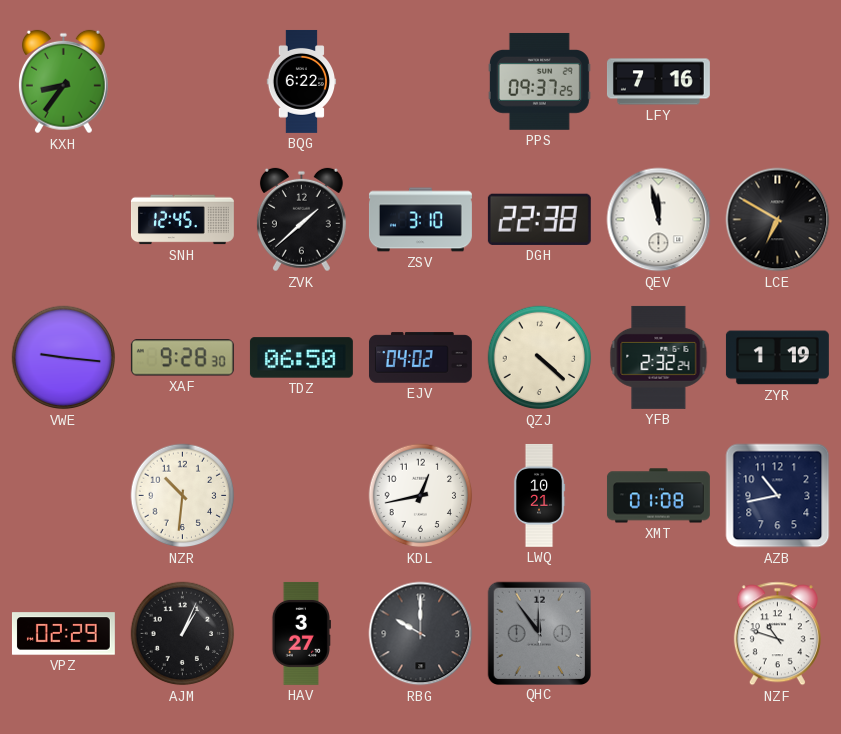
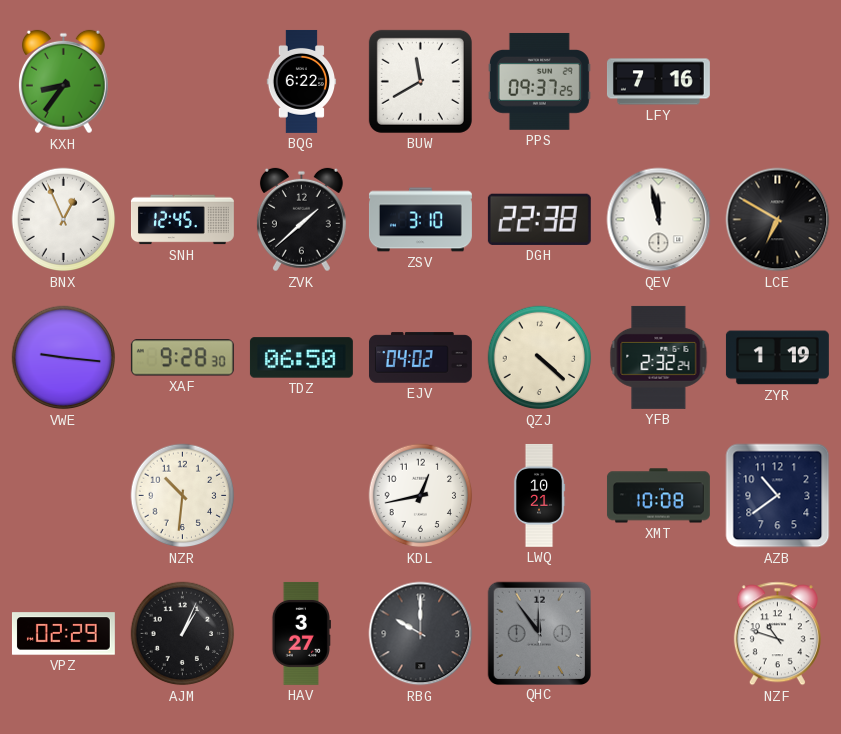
BUW: none -> 11:40 (420, 81)
BNX: none -> 12:56 (64, 220)
XMT: 01:08 -> 10:08 (658, 496)
AZB: 10:43 -> 10:39 (778, 496)
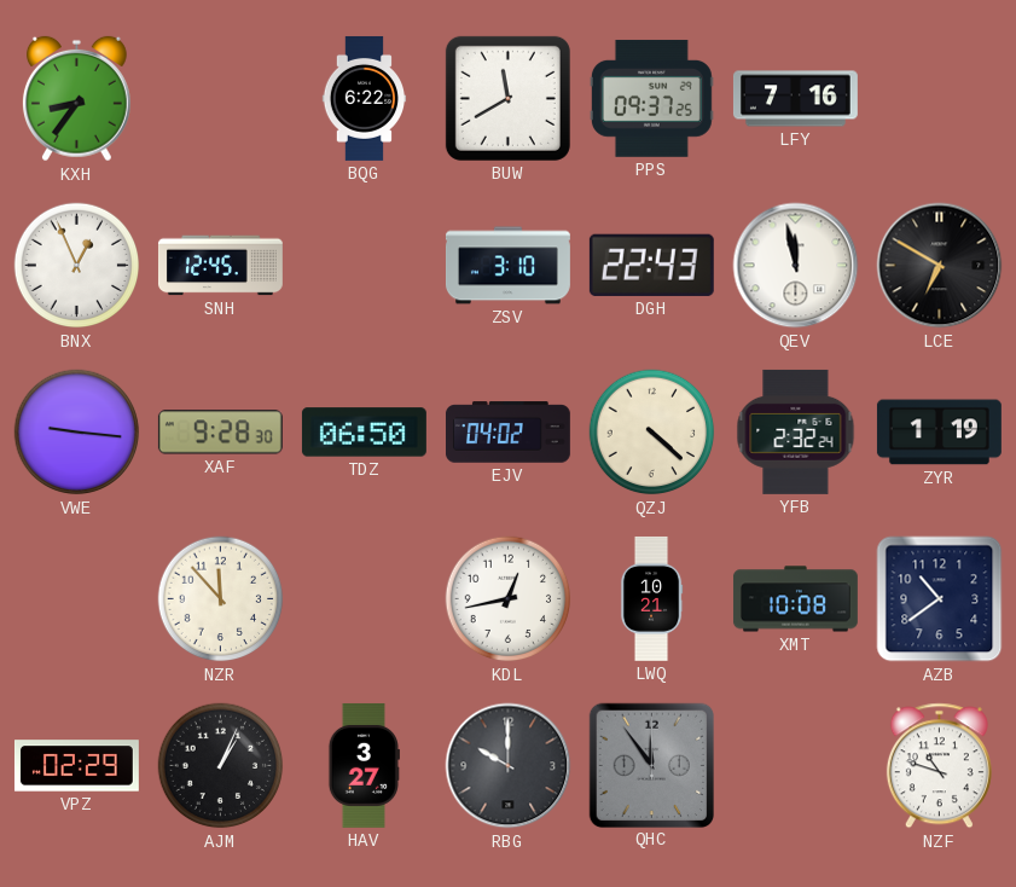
ZVK: 1:38 -> none (301, 220)
DGH: 22:38 -> 22:43 (651, 265)
NZR: 10:31 -> 11:53 (221, 599)
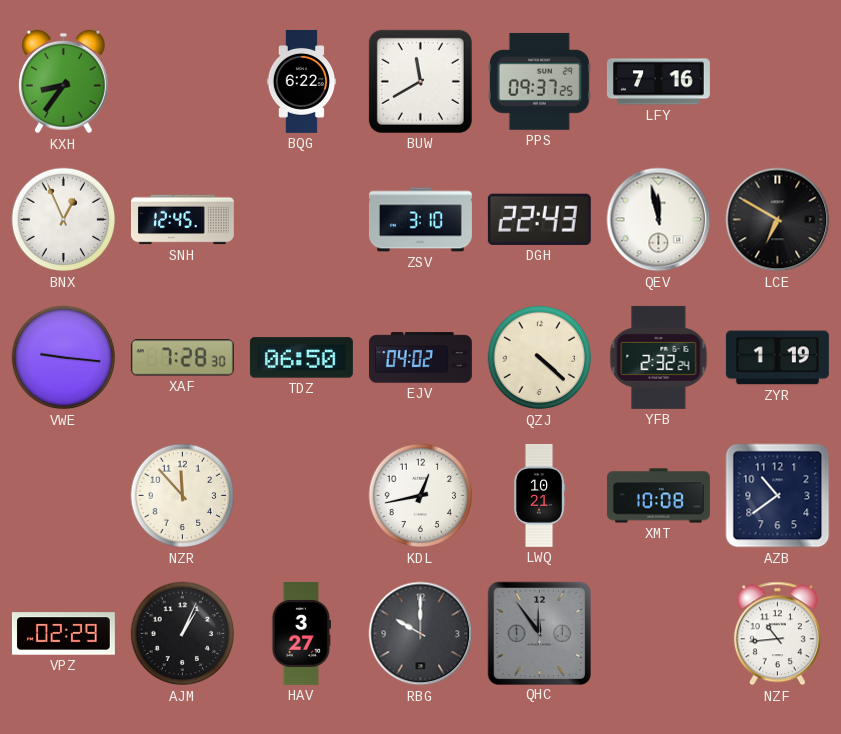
XAF: 9:28 -> 7:28 (182, 358)
NZF: 10:48 -> 10:44 (777, 634)
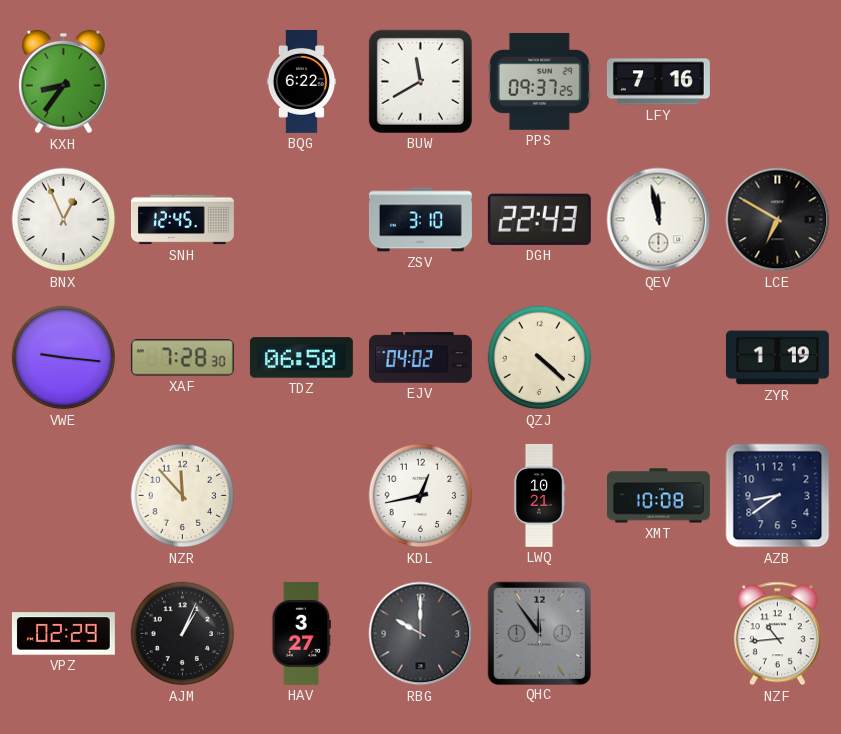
YFB: 2:32 -> none (659, 357)
AZB: 10:39 -> 8:39 (778, 496)
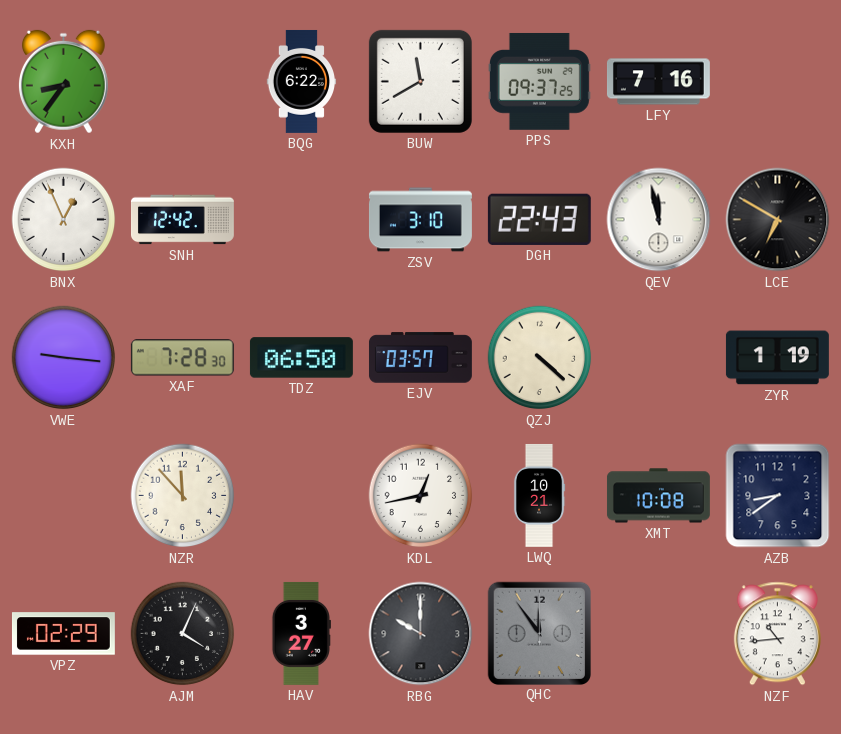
SNH: 12:45 -> 12:42 (182, 220)
EJV: 04:02 -> 03:57 (420, 358)
AJM: 1:04 -> 4:04 (183, 634)
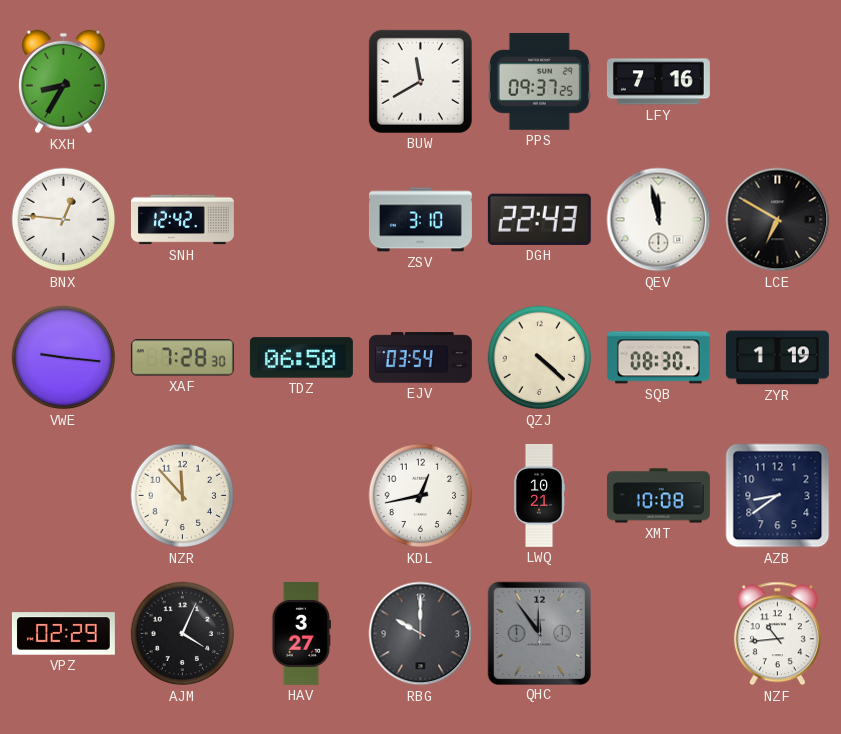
KXH: 8:36 -> 8:35 (63, 82)
BQG: 6:22 -> none (302, 81)
BNX: 12:56 -> 12:46 (64, 220)
EJV: 03:57 -> 03:54 (420, 358)
SQB: none -> 08:30 (658, 358)
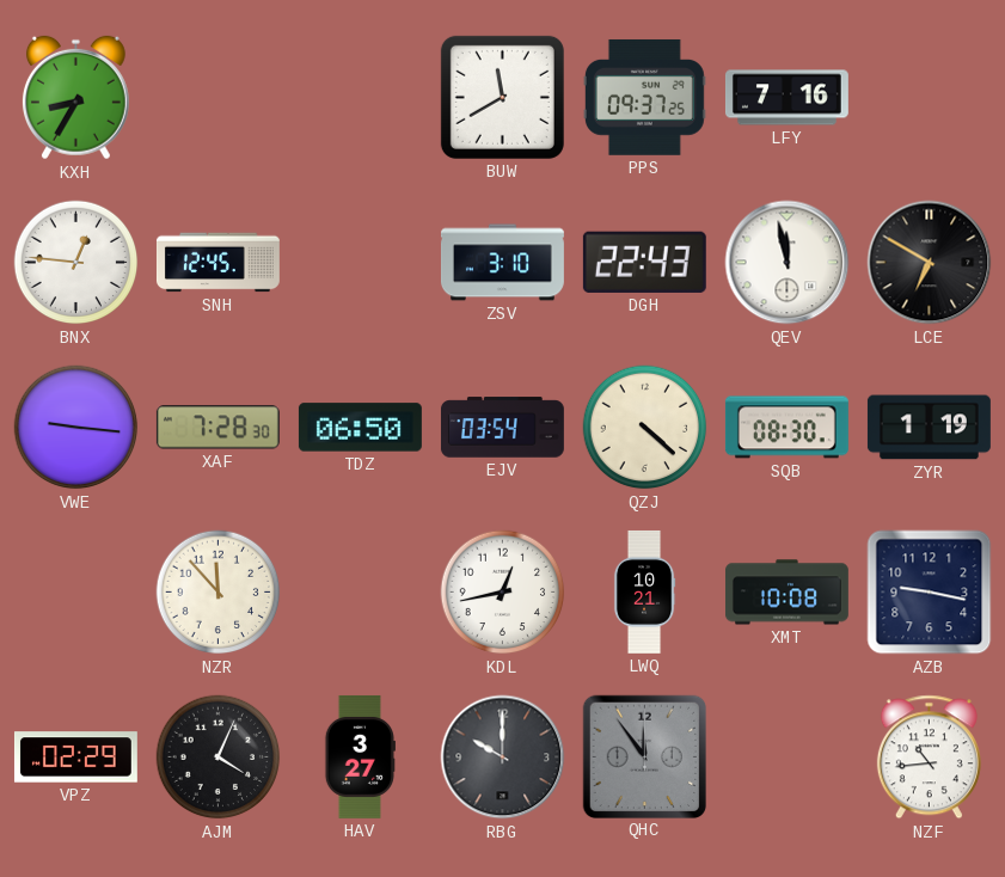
SNH: 12:42 -> 12:45 (217, 263)
AZB: 8:39 -> 9:17 (930, 593)
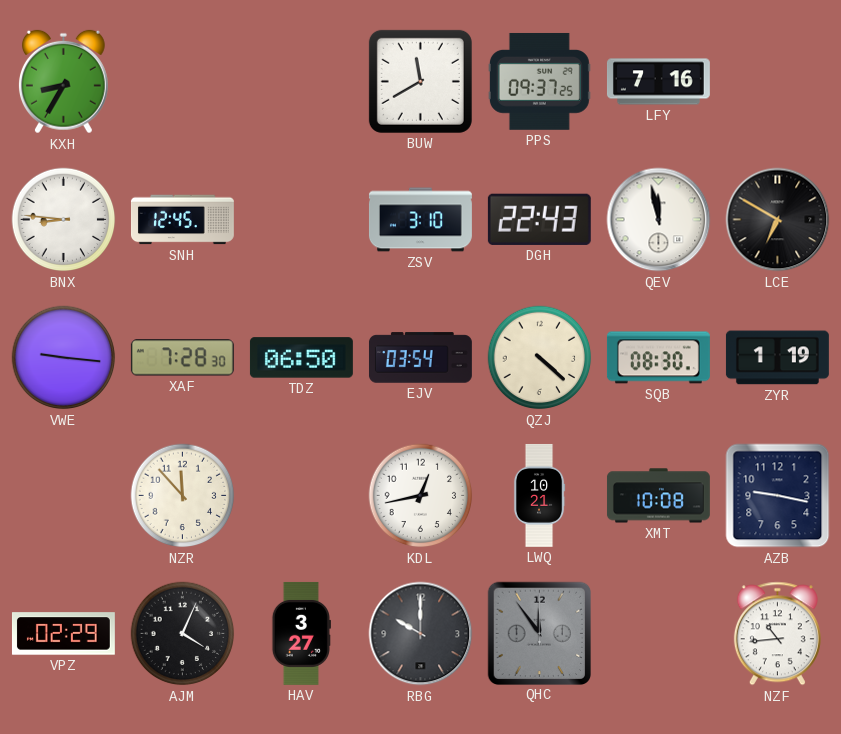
BNX: 12:46 -> 8:46 (64, 220)
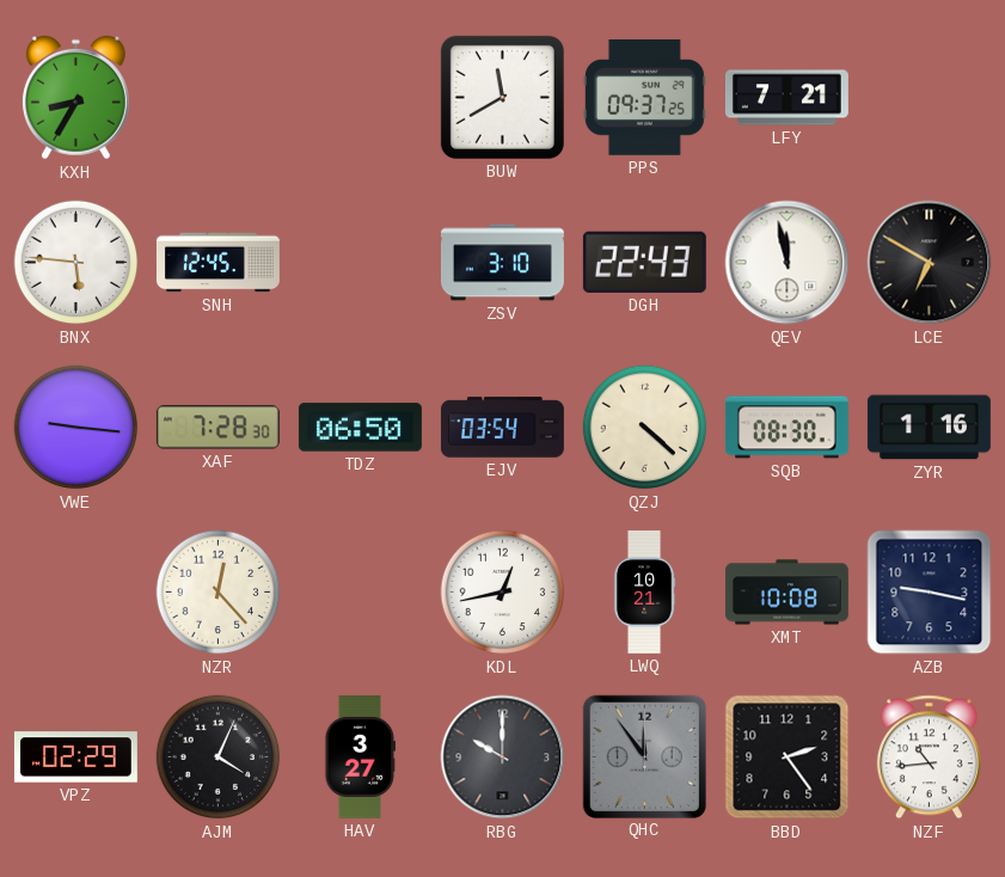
LFY: 7:16 -> 7:21 (786, 98)
BNX: 8:46 -> 5:46 (76, 263)
ZYR: 1:19 -> 1:16 (929, 428)
NZR: 11:53 -> 12:23 (219, 593)
BBD: none -> 2:24 (788, 758)
